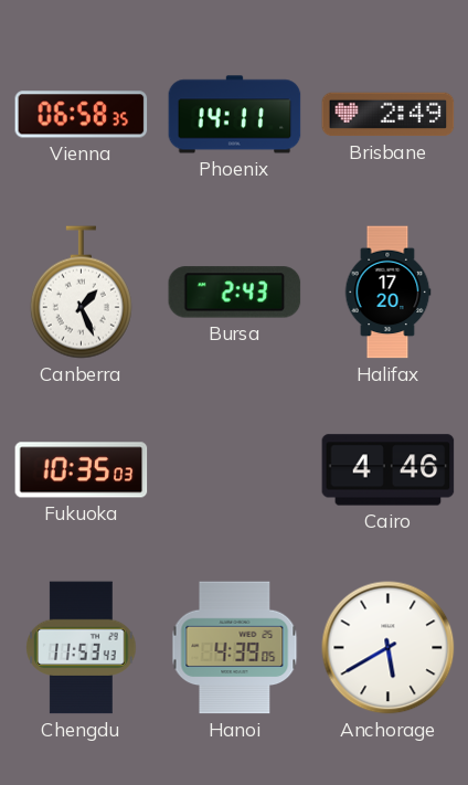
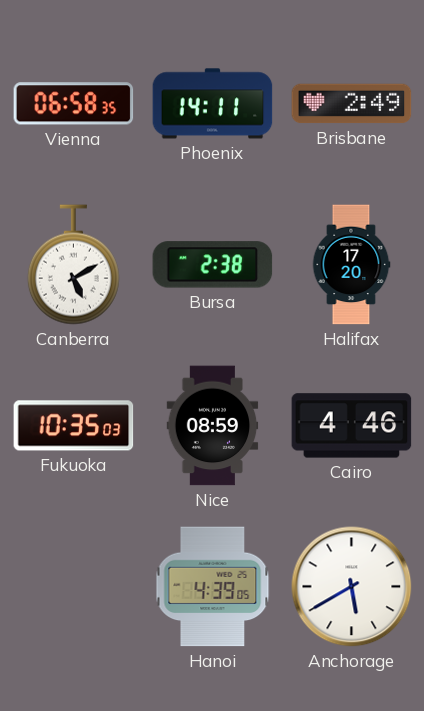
Canberra: 1:26 -> 5:10 (73, 265)
Bursa: 2:43 -> 2:38 (213, 265)
Nice: none -> 08:59 (213, 426)
Chengdu: 11:53 -> none (82, 648)
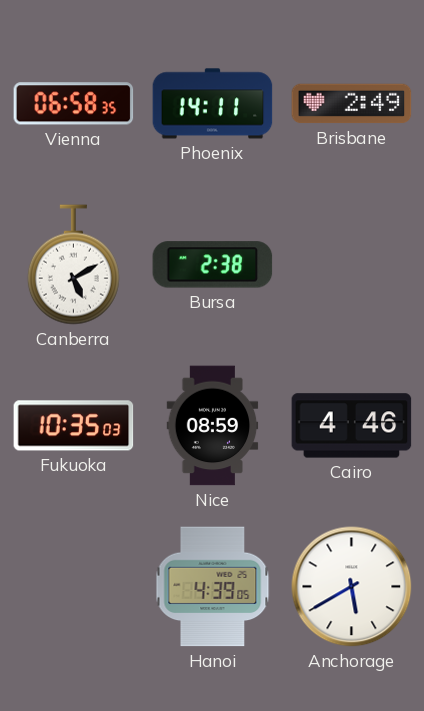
Halifax: 17:20 -> none (351, 265)
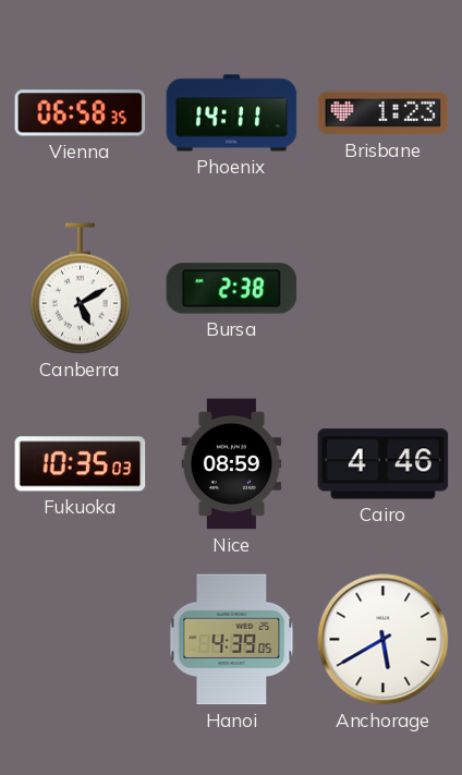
Brisbane: 2:49 -> 1:23 (384, 113)
